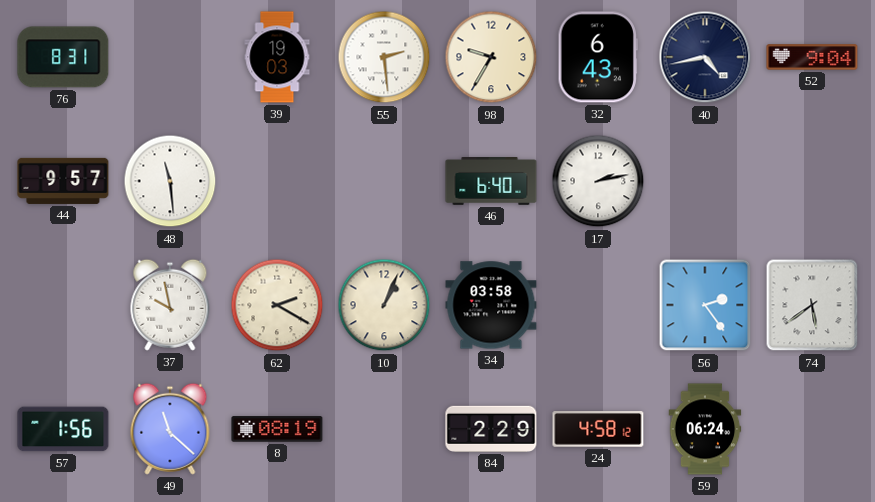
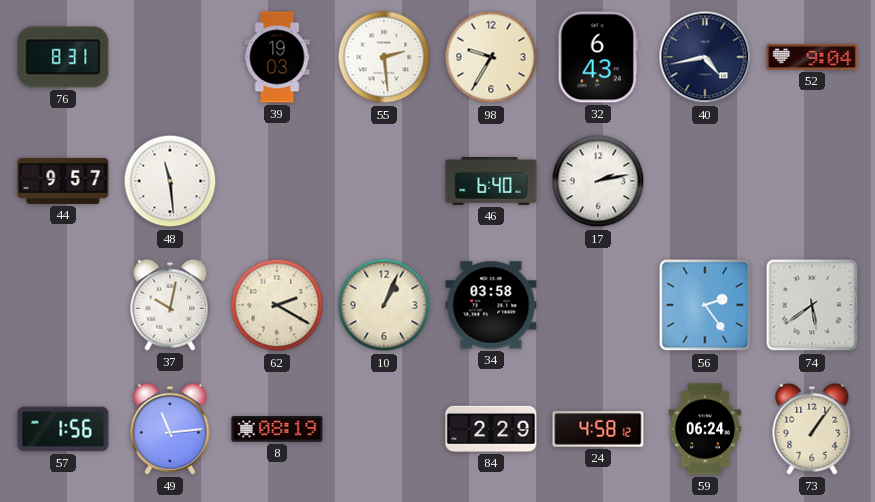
37: 9:58 -> 10:02 (170, 305)
49: 11:22 -> 11:14 (170, 429)
73: none -> 1:06 (812, 429)
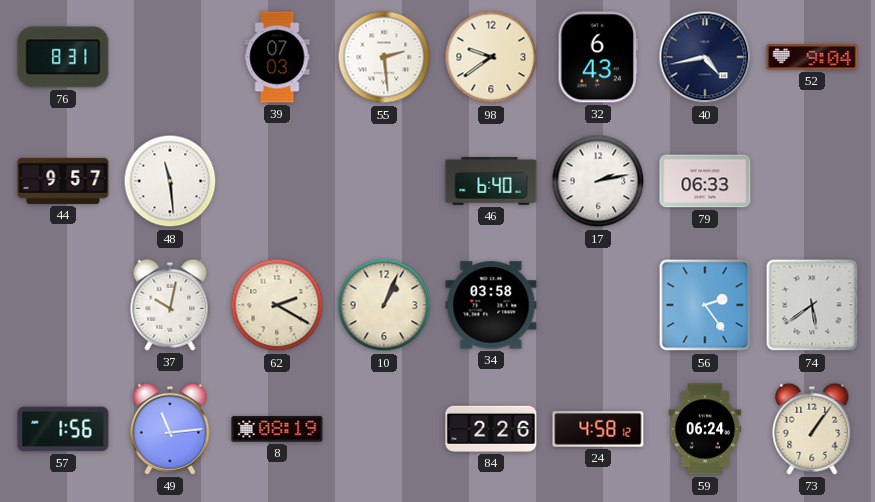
39: 19:03 -> 07:03 (277, 57)
98: 9:35 -> 9:39 (491, 57)
79: none -> 06:33 (705, 181)
84: 2:29 -> 2:26 (491, 429)
